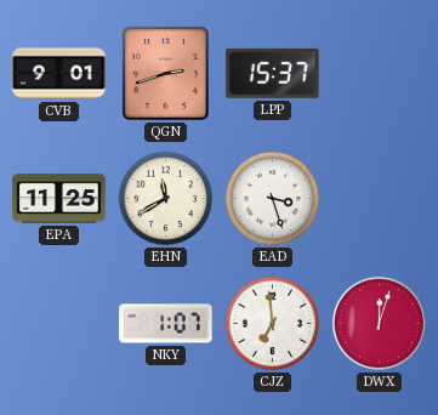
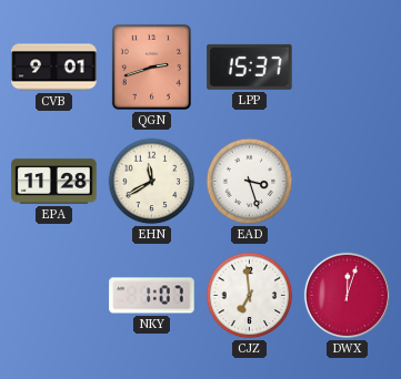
EPA: 11:25 -> 11:28 (54, 182)
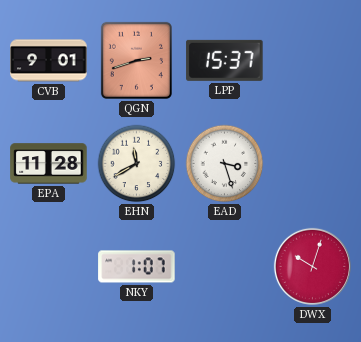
CJZ: 6:59 -> none (250, 296)
DWX: 12:03 -> 10:03 (312, 266)
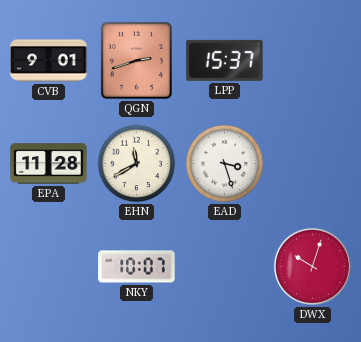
NKY: 1:07 -> 10:07 (137, 267)
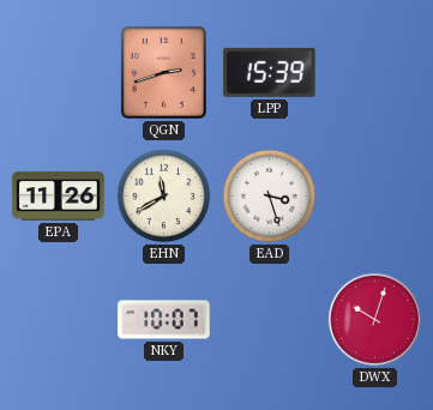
CVB: 9:01 -> none (49, 61)
LPP: 15:37 -> 15:39 (270, 72)
EPA: 11:28 -> 11:26 (59, 197)
